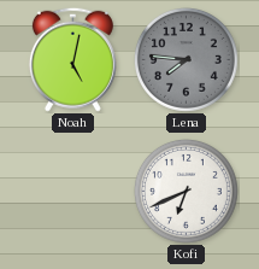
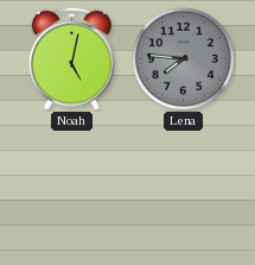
Kofi: 6:41 -> none (186, 191)
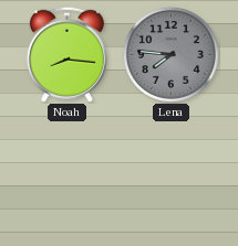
Noah: 5:02 -> 8:16 (66, 54)
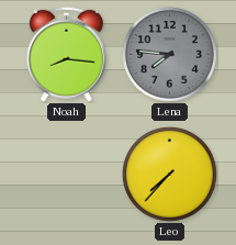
Leo: none -> 7:37 (169, 174)
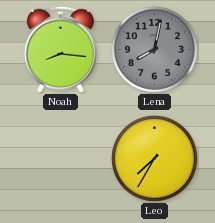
Lena: 7:46 -> 8:02 (154, 49)
Leo: 7:37 -> 7:35 (154, 158)
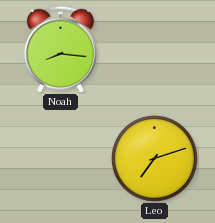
Lena: 8:02 -> none (154, 49)
Leo: 7:35 -> 7:12 (154, 158)
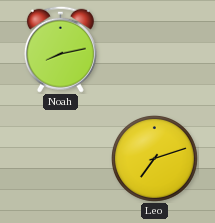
Noah: 8:16 -> 8:13 (60, 49)
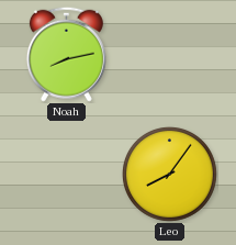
Leo: 7:12 -> 8:06 (169, 174)
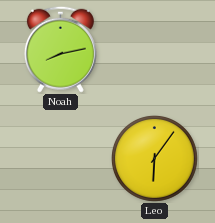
Leo: 8:06 -> 6:06 (154, 158)
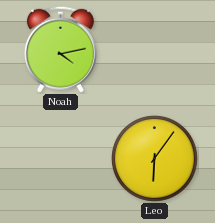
Noah: 8:13 -> 4:13 (60, 49)
